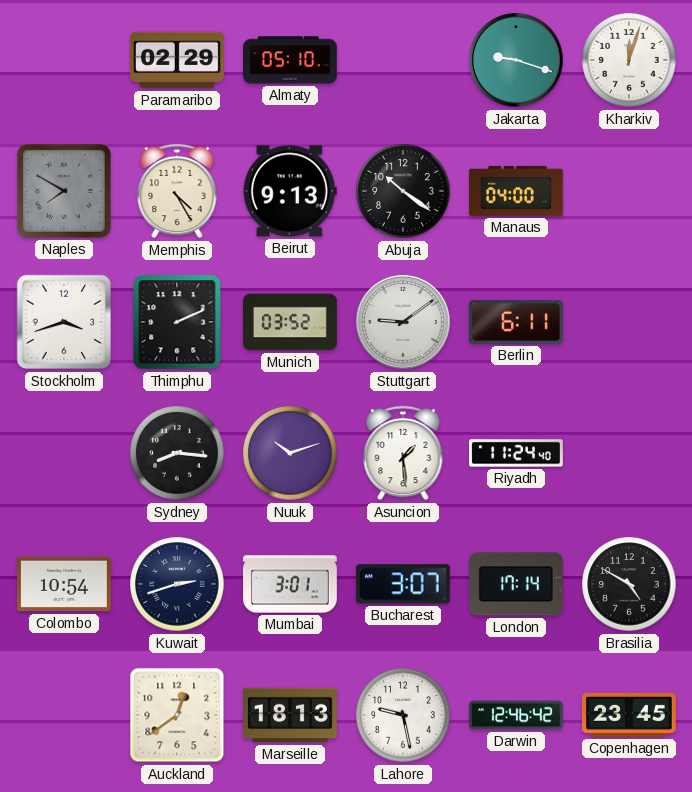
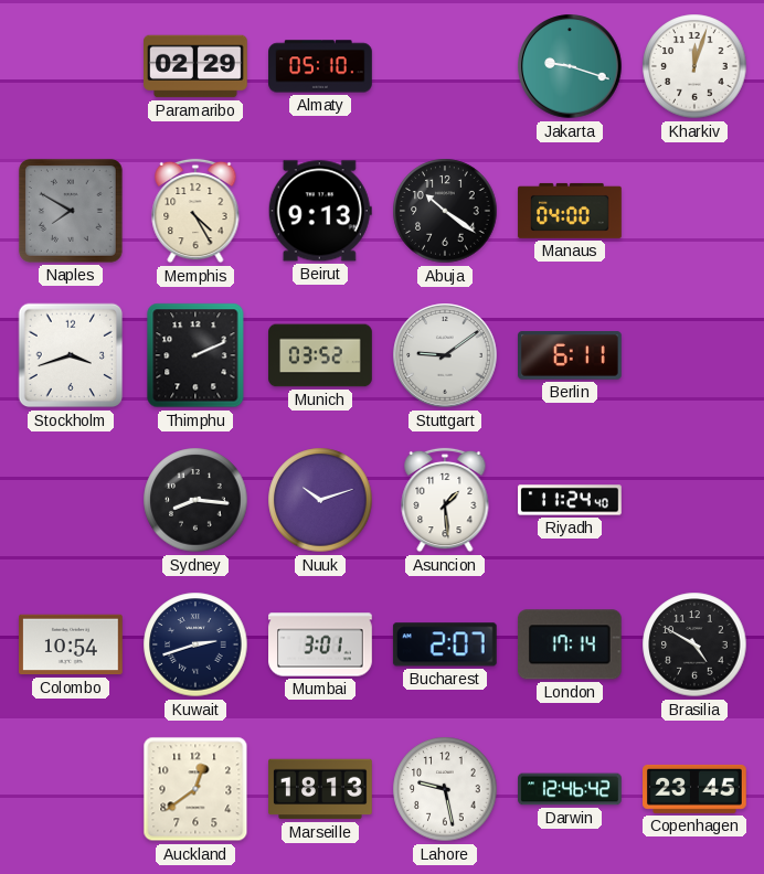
Bucharest: 3:07 -> 2:07 (445, 644)
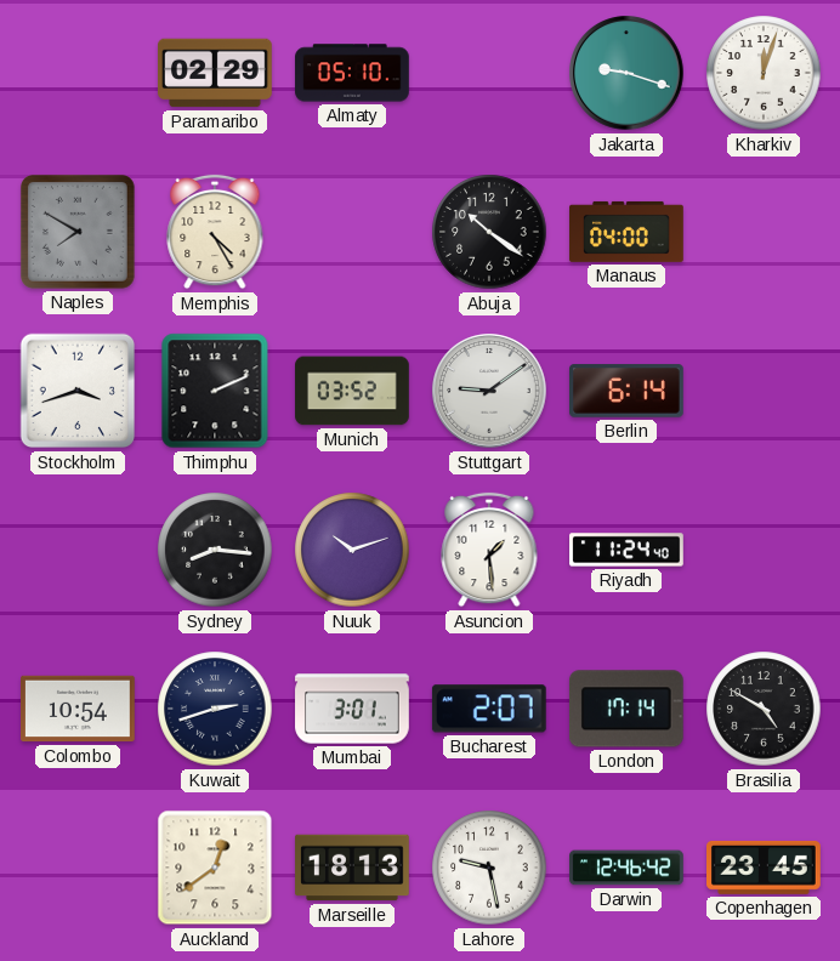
Beirut: 9:13 -> none (320, 211)
Berlin: 6:11 -> 6:14 (628, 391)
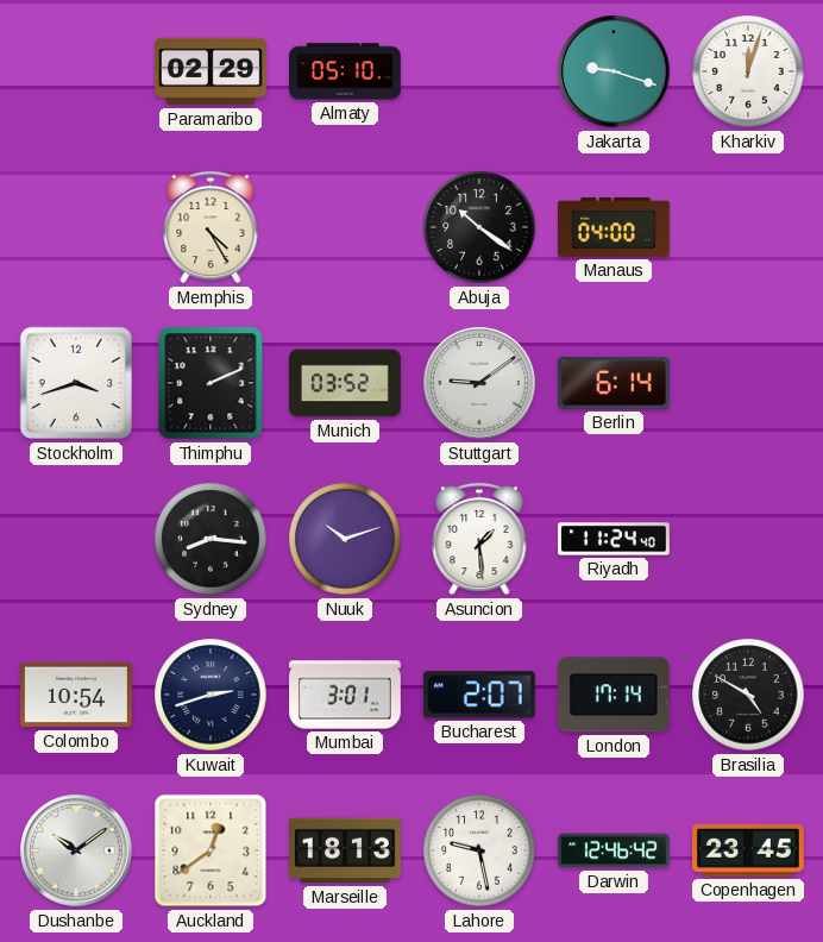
Naples: 7:50 -> none (78, 232)
Dushanbe: none -> 10:09 (76, 850)
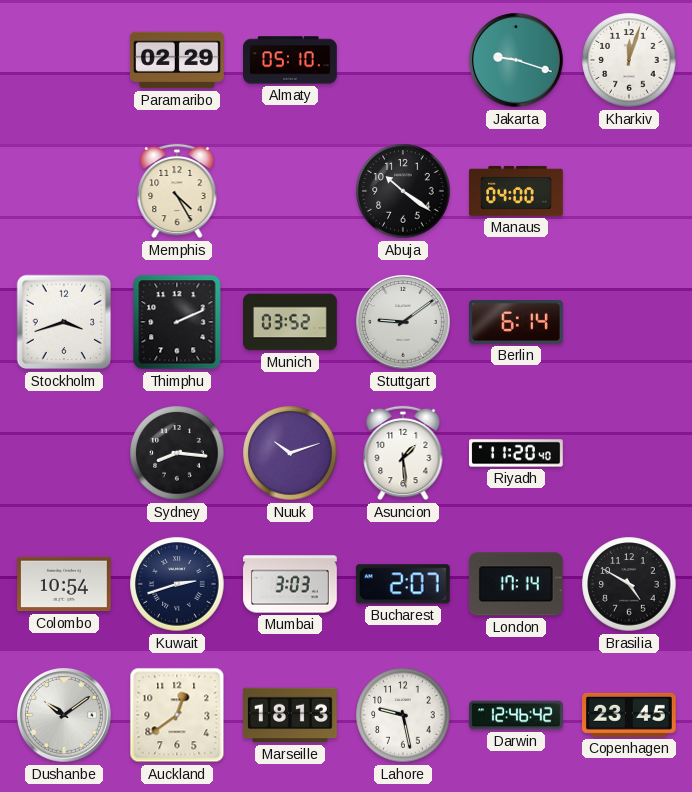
Riyadh: 11:24 -> 11:20 (516, 453)
Mumbai: 3:01 -> 3:03 (290, 584)
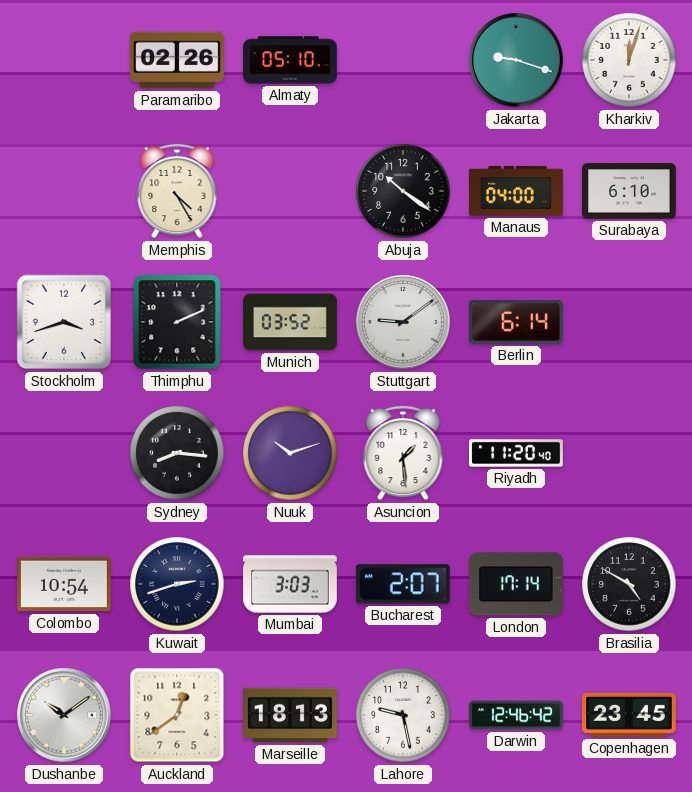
Paramaribo: 02:29 -> 02:26 (178, 60)
Surabaya: none -> 6:10 (630, 191)
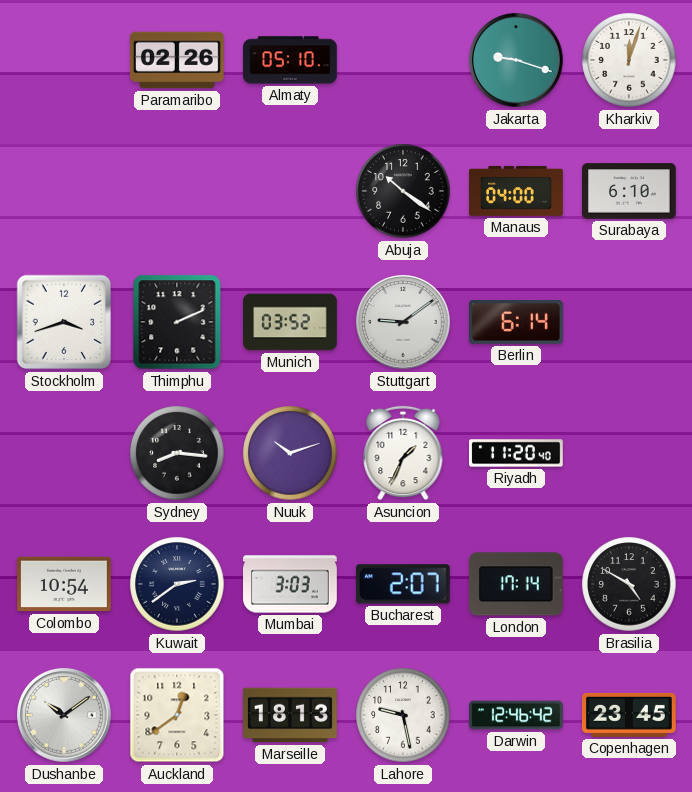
Memphis: 4:25 -> none (177, 191)
Asuncion: 1:29 -> 1:34 (403, 453)
Kuwait: 2:42 -> 2:39 (177, 584)
